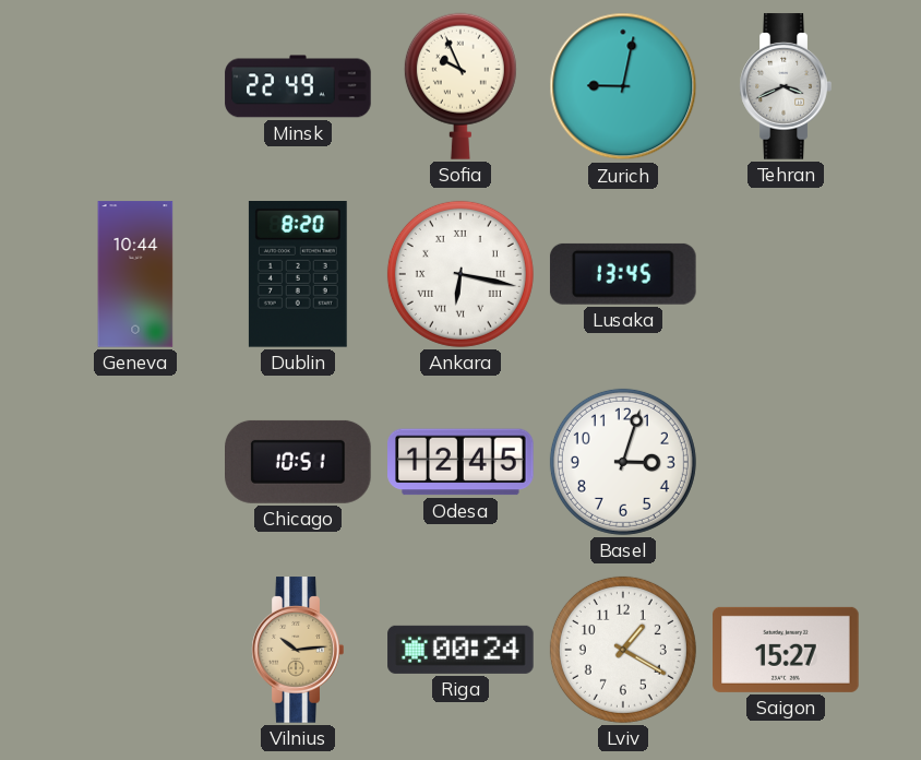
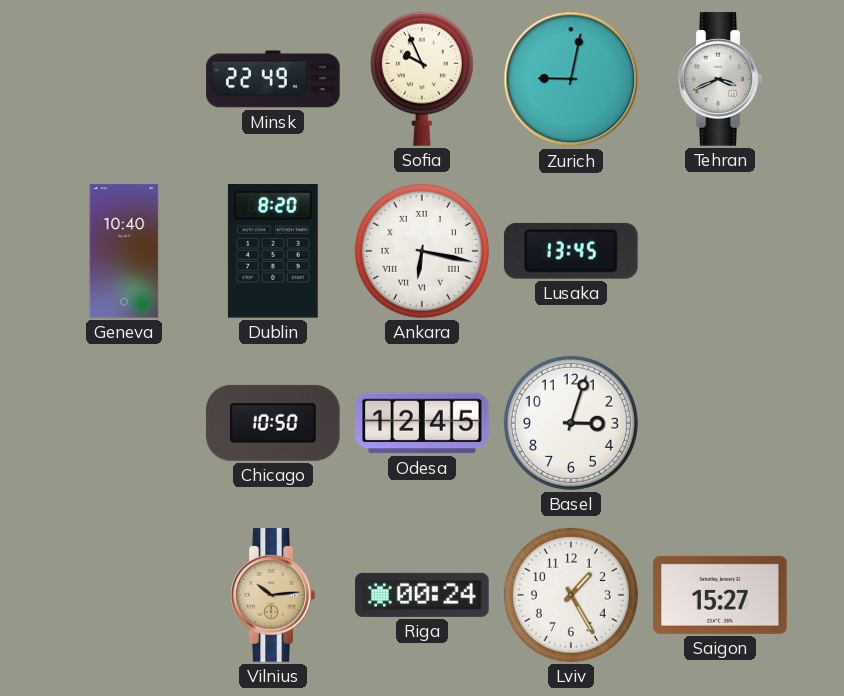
Geneva: 10:44 -> 10:40 (124, 251)
Chicago: 10:51 -> 10:50 (274, 423)
Lviv: 1:20 -> 1:25 (571, 595)
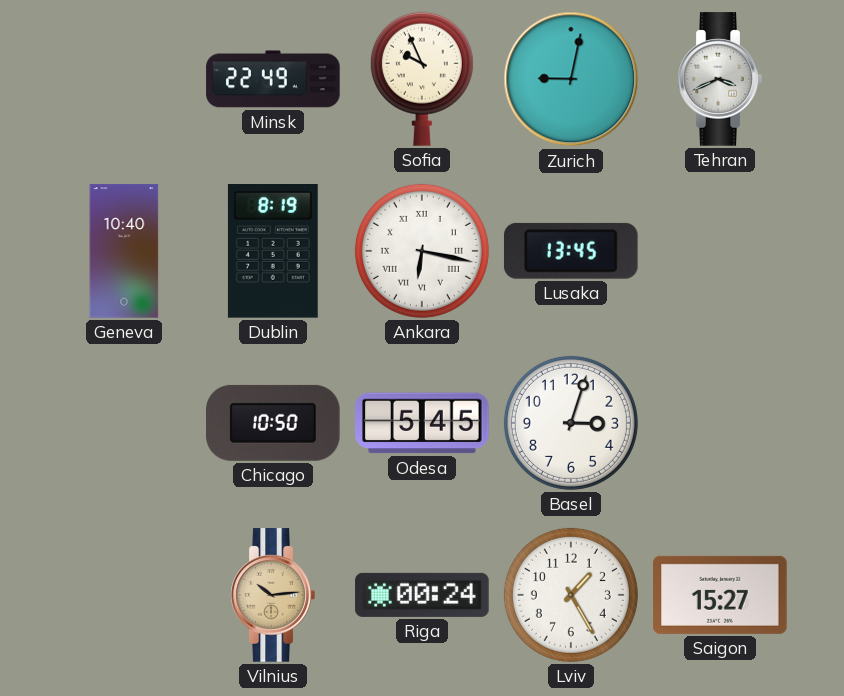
Dublin: 8:20 -> 8:19 (273, 252)
Odesa: 12:45 -> 5:45 (422, 423)
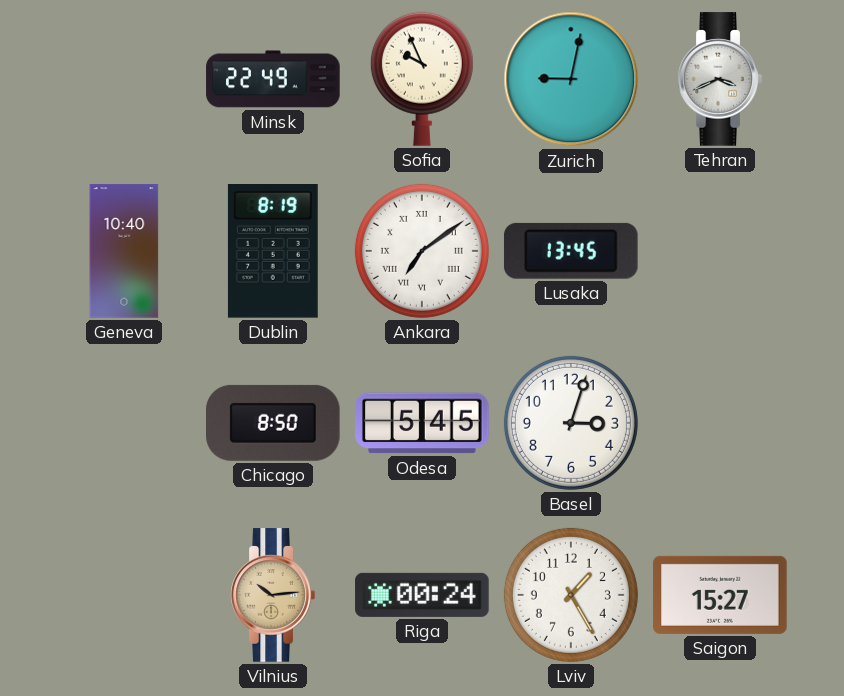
Ankara: 6:17 -> 7:09 (422, 251)
Chicago: 10:50 -> 8:50 (274, 423)
